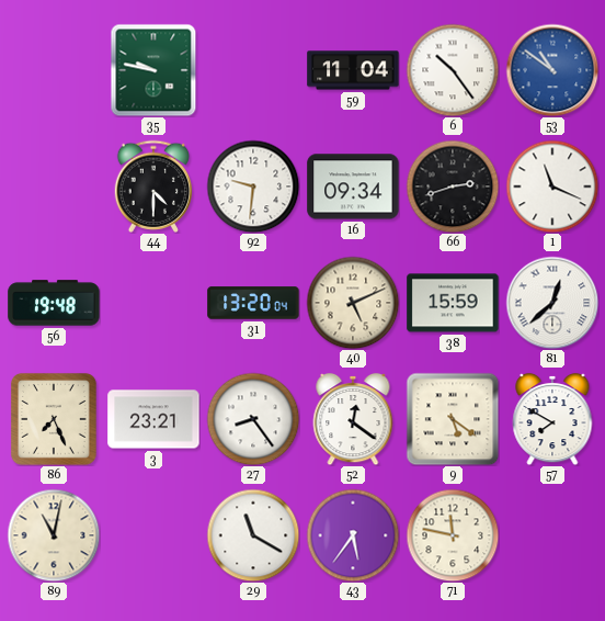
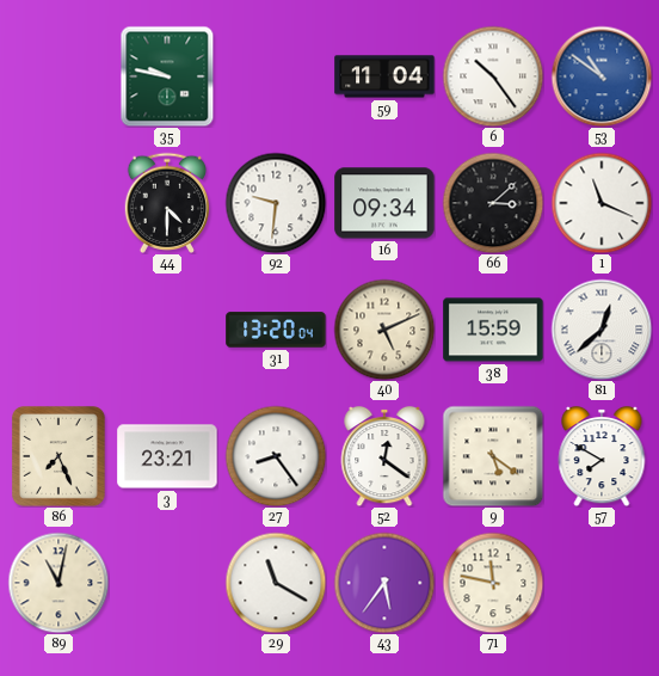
66: 2:42 -> 3:08 (493, 203)
56: 19:48 -> none (54, 303)
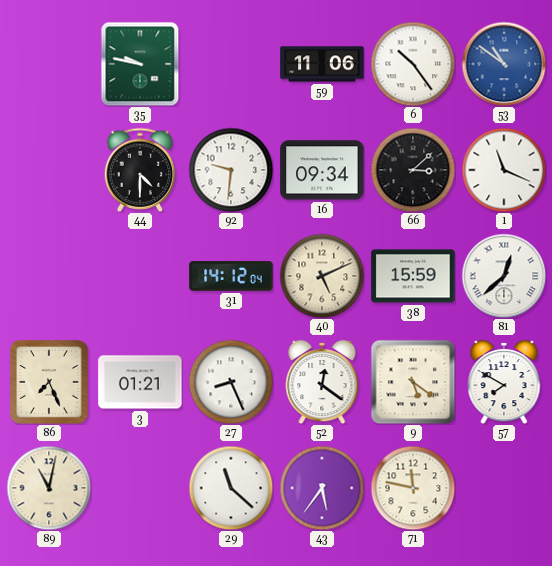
59: 11:04 -> 11:06 (322, 64)
31: 13:20 -> 14:12 (231, 276)
3: 23:21 -> 01:21 (140, 382)
27: 8:24 -> 8:26 (231, 382)
29: 11:20 -> 11:22 (231, 488)
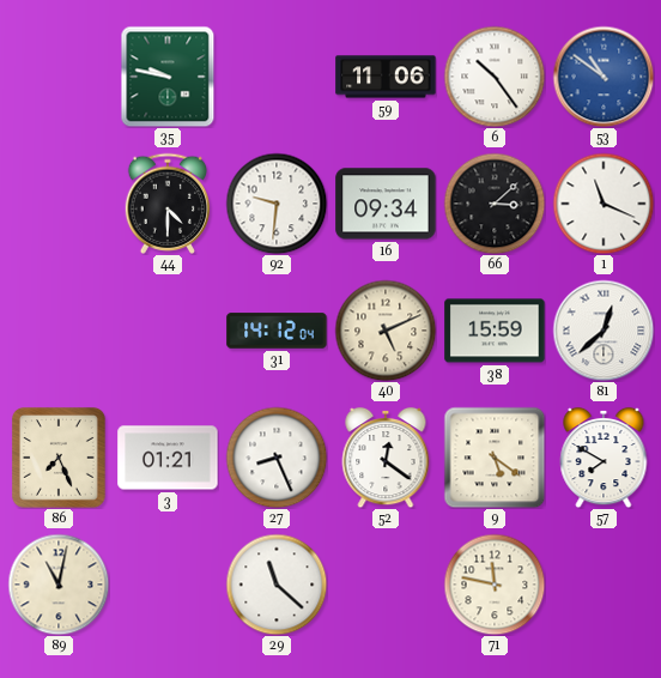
43: 5:36 -> none (322, 488)
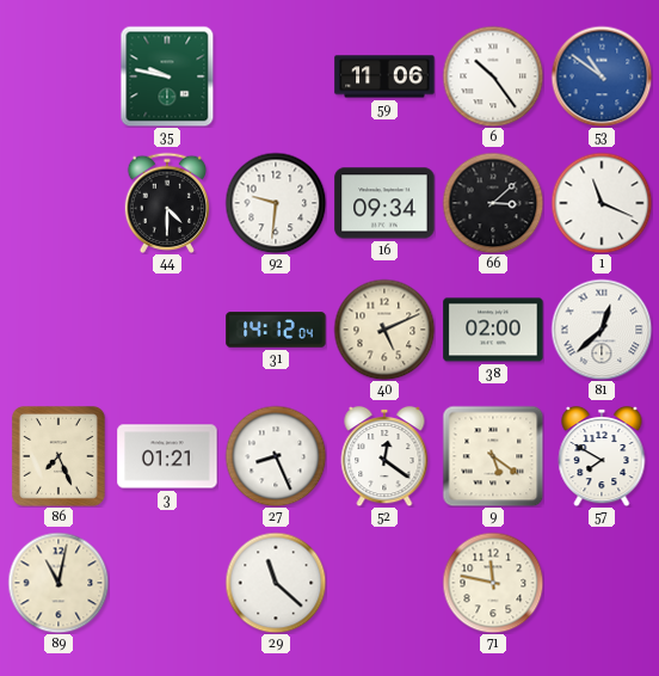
38: 15:59 -> 02:00 (493, 330)
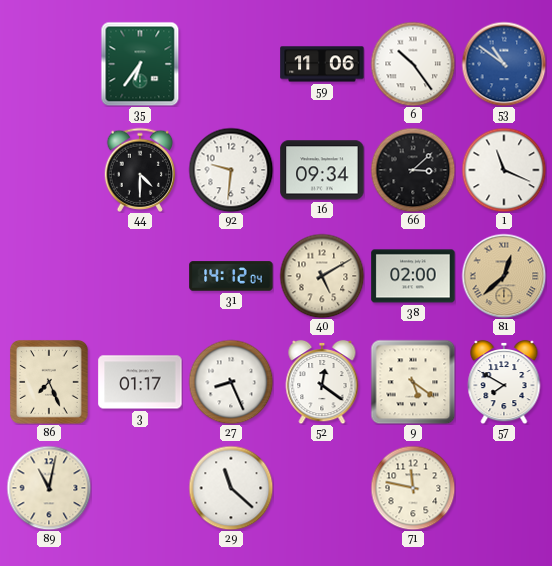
35: 9:47 -> 6:36 (140, 64)
40: 5:11 -> 5:10 (322, 276)
81 dial: white -> champagne (504, 276)
3: 01:21 -> 01:17 (140, 382)
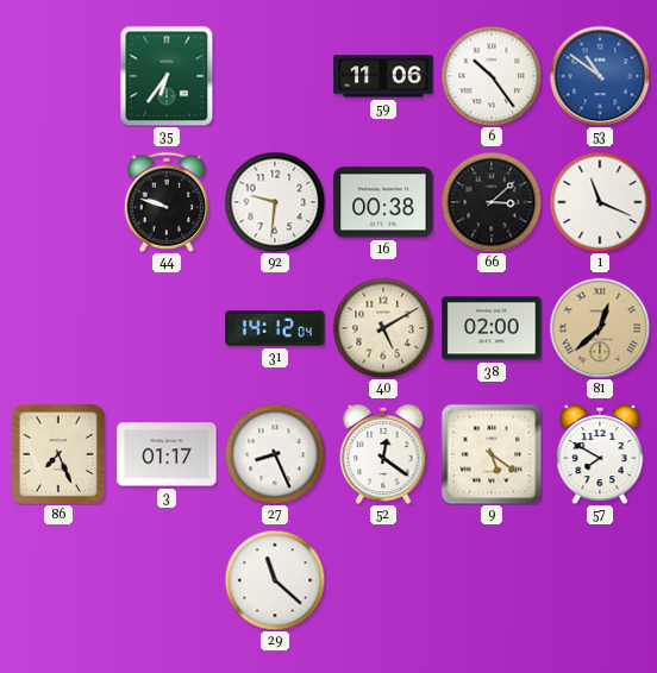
44: 4:30 -> 9:48 (167, 202)
16: 09:34 -> 00:38 (383, 202)
89: 11:02 -> none (49, 488)
71: 11:47 -> none (413, 488)
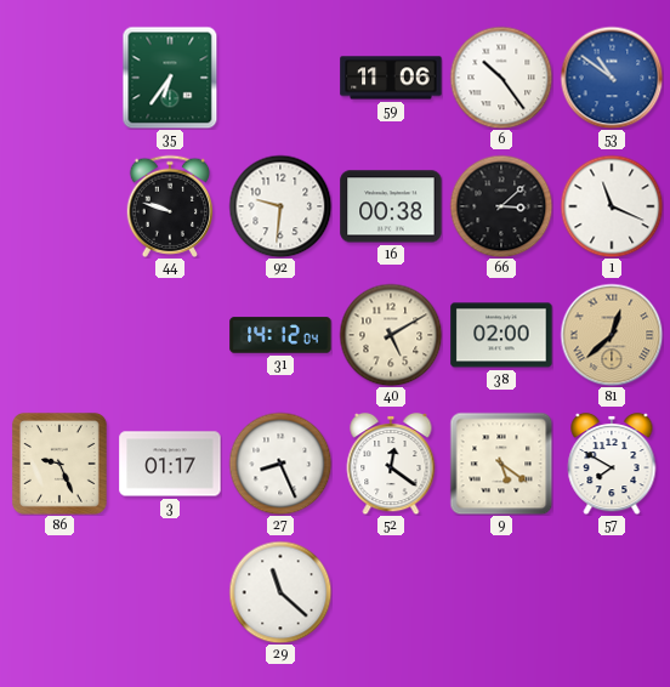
86: 7:26 -> 9:26 (59, 464)
